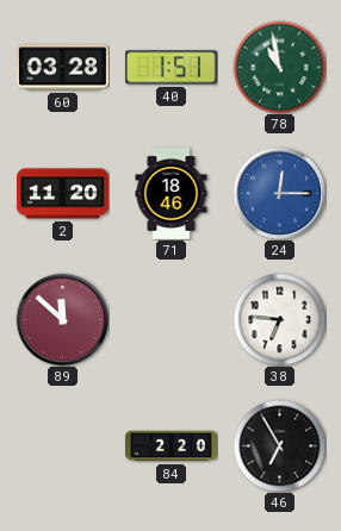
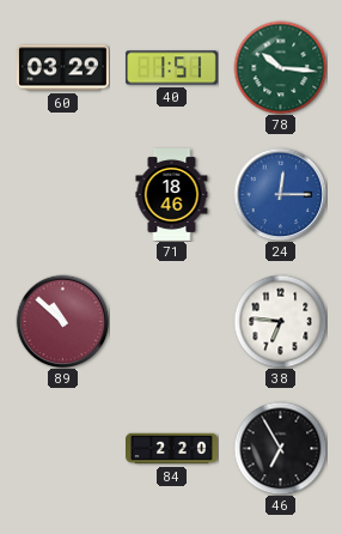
60: 03:28 -> 03:29 (62, 68)
78: 10:58 -> 10:16 (280, 67)
2: 11:20 -> none (62, 194)
89: 11:52 -> 10:52 (62, 321)
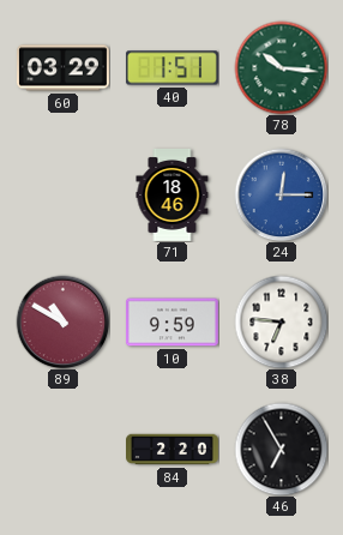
89: 10:52 -> 10:50 (62, 321)
10: none -> 9:59 (171, 323)
